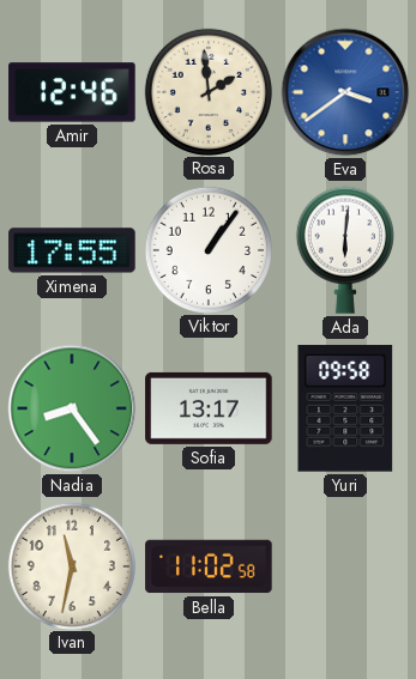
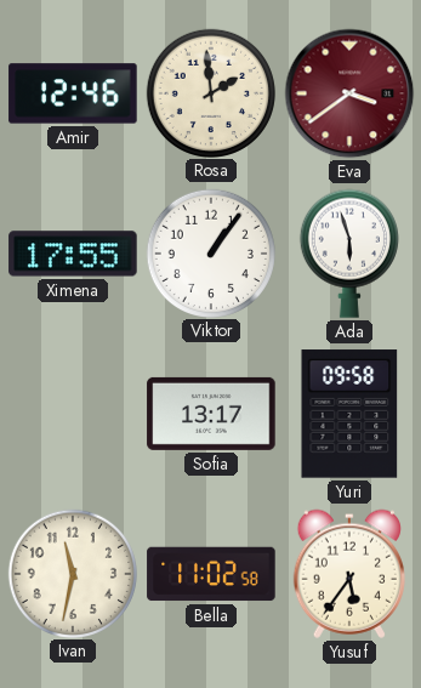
Eva dial: blue -> burgundy (349, 93)
Ada: 6:01 -> 5:57 (349, 254)
Nadia: 8:24 -> none (72, 408)
Yusuf: none -> 5:36 (349, 574)
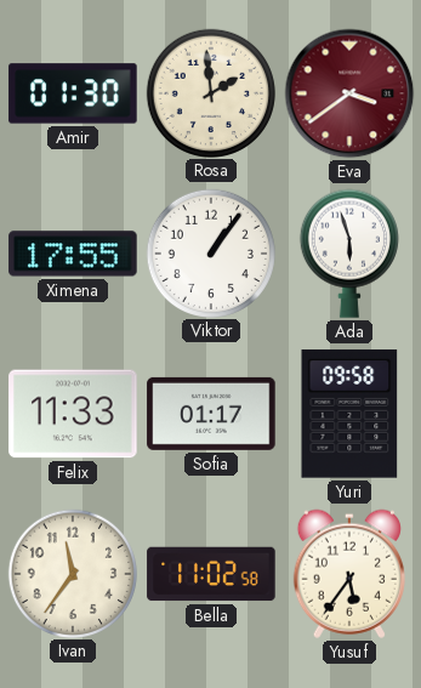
Amir: 12:46 -> 01:30 (73, 93)
Felix: none -> 11:33 (73, 414)
Sofia: 13:17 -> 01:17 (211, 414)
Ivan: 11:32 -> 11:36 (72, 573)
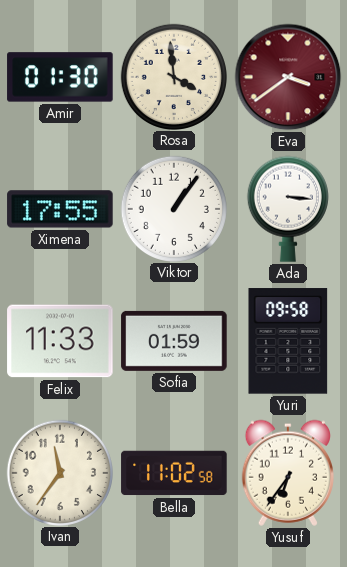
Rosa: 1:59 -> 3:59 (173, 76)
Ada: 5:57 -> 3:16 (288, 209)
Sofia: 01:17 -> 01:59 (174, 341)
Yusuf: 5:36 -> 6:36 (288, 473)
